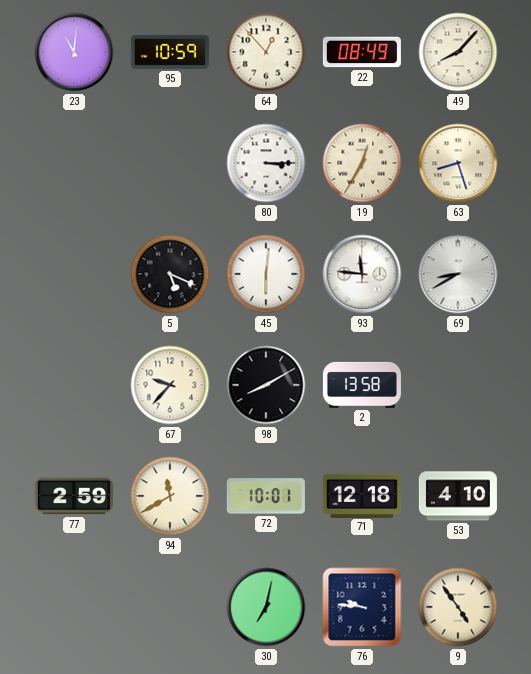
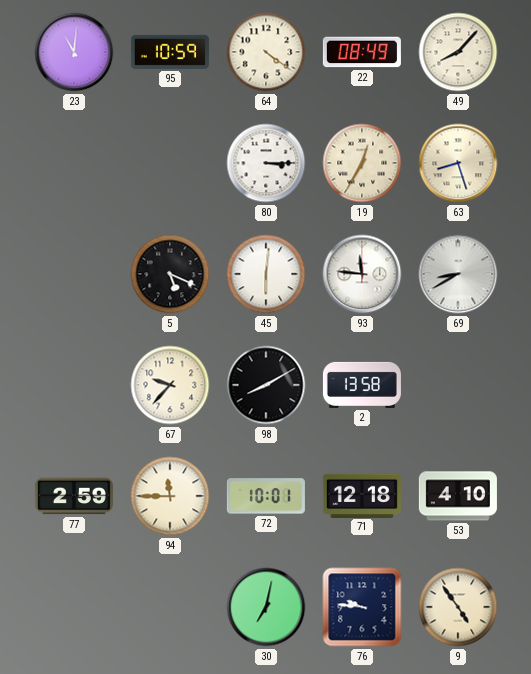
64: 12:53 -> 4:21 (266, 52)
94: 11:40 -> 11:45 (170, 496)
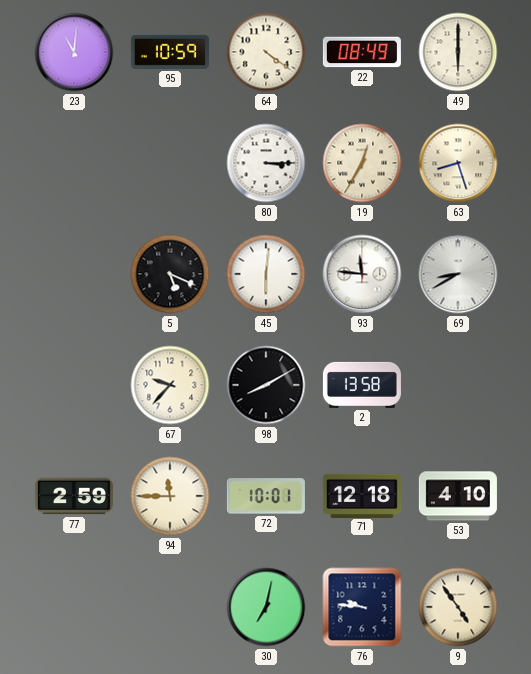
49: 8:07 -> 6:00 (458, 52)
